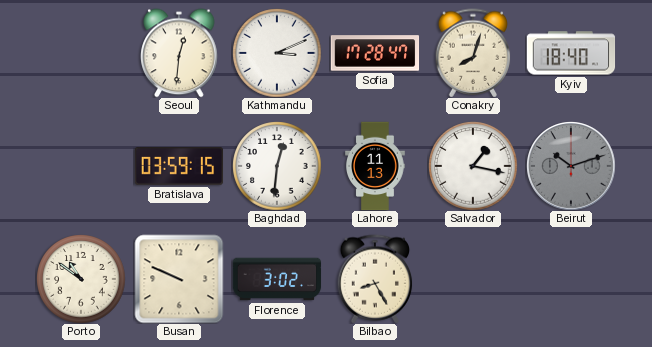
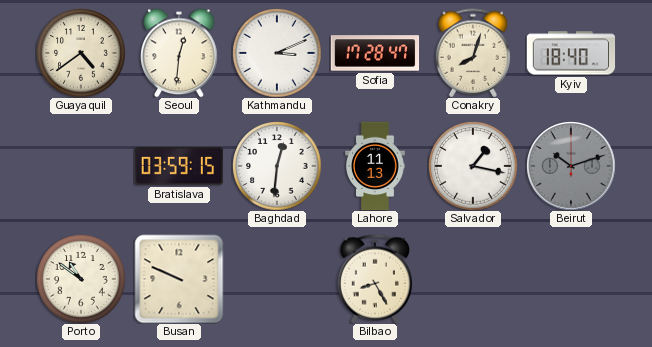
Guayaquil: none -> 4:39 (81, 53)
Florence: 3:02 -> none (277, 279)
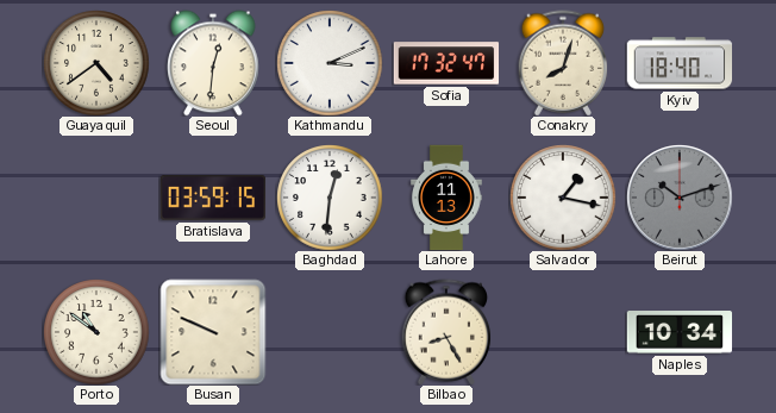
Sofia: 17:28 -> 17:32 (446, 63)
Naples: none -> 10:34 (680, 332)
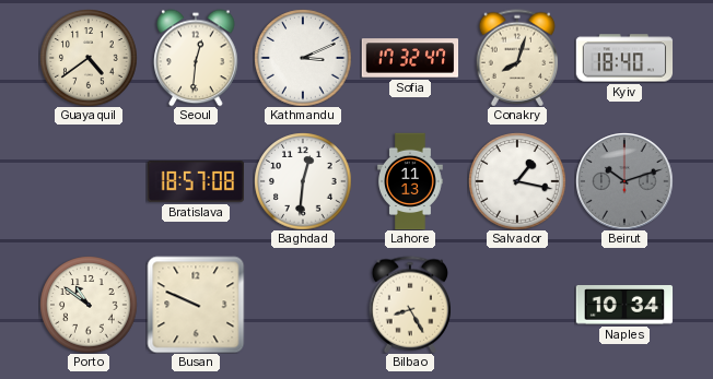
Bratislava: 03:59 -> 18:57 (196, 181)
